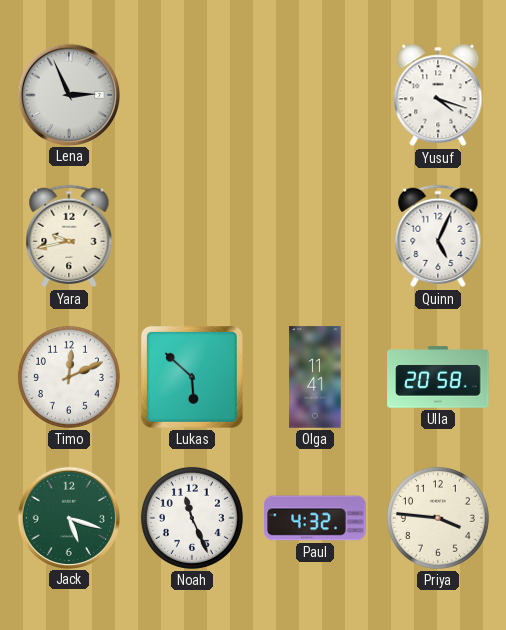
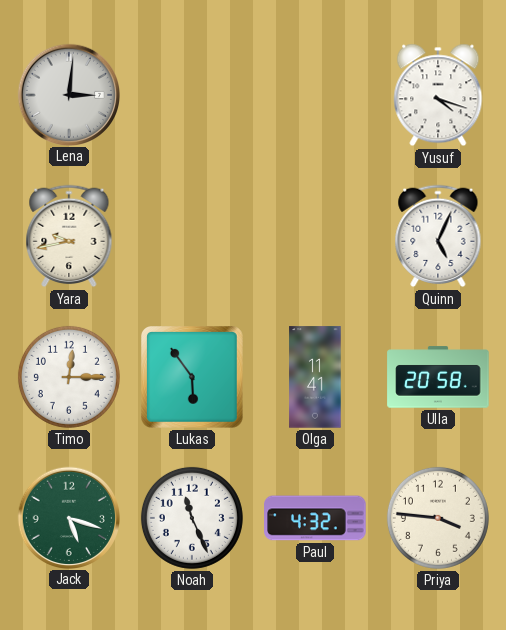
Lena: 2:56 -> 3:01 (68, 94)
Timo: 12:11 -> 12:15 (69, 377)
Lukas: 5:52 -> 5:54 (193, 378)
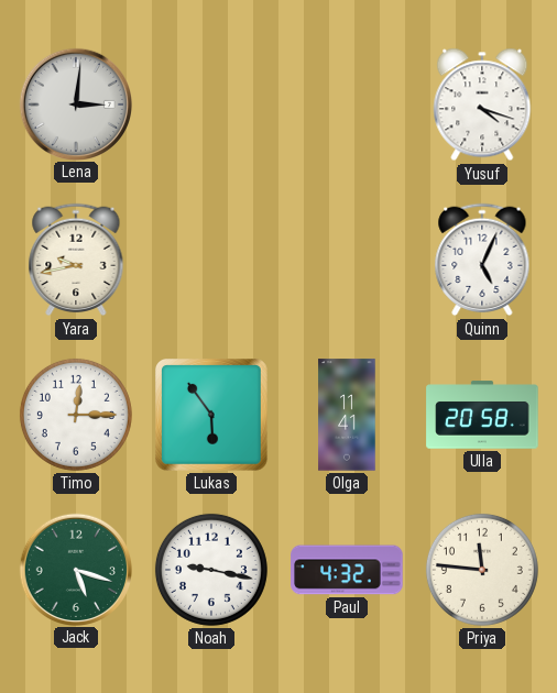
Noah: 11:26 -> 9:17 (211, 570)
Priya: 3:46 -> 11:46 (482, 570)
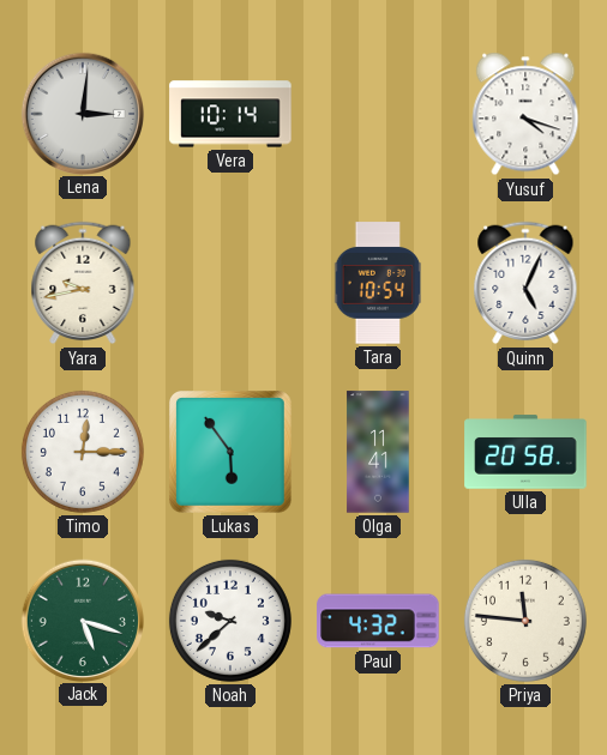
Vera: none -> 10:14 (230, 114)
Tara: none -> 10:54 (378, 283)
Noah: 9:17 -> 9:38 (230, 621)
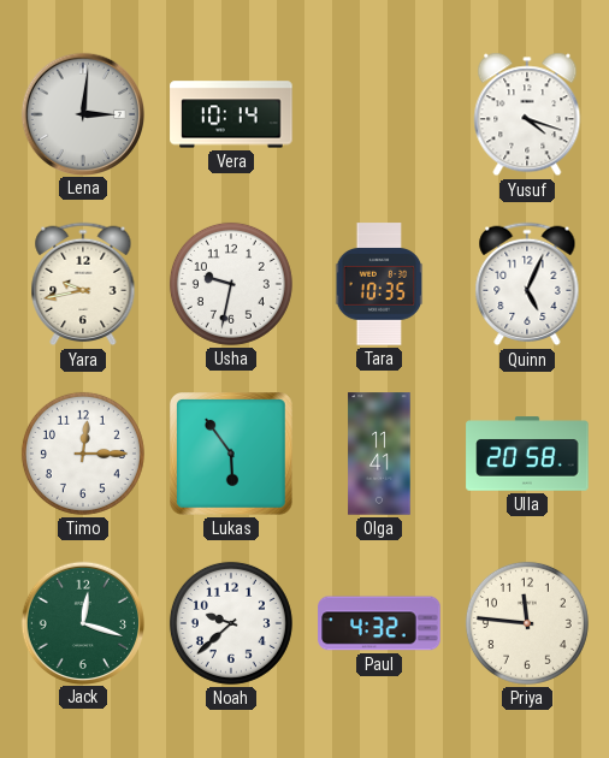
Usha: none -> 9:32 (231, 284)
Tara: 10:54 -> 10:35 (379, 284)
Jack: 5:18 -> 12:18 (82, 622)
